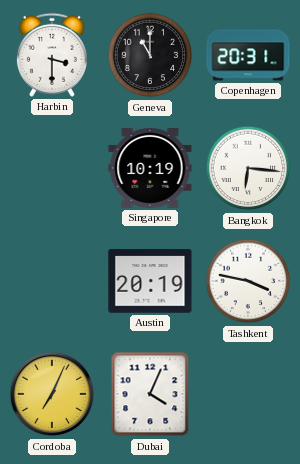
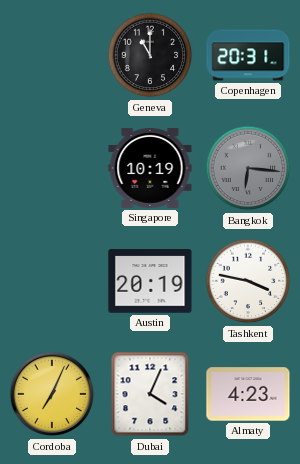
Harbin: 3:30 -> none (52, 55)
Bangkok dial: white -> grey (248, 168)
Almaty: none -> 4:23 (248, 394)
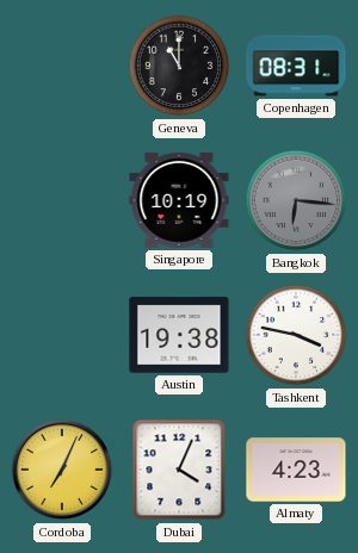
Copenhagen: 20:31 -> 08:31 (296, 66)
Austin: 20:19 -> 19:38 (179, 335)
